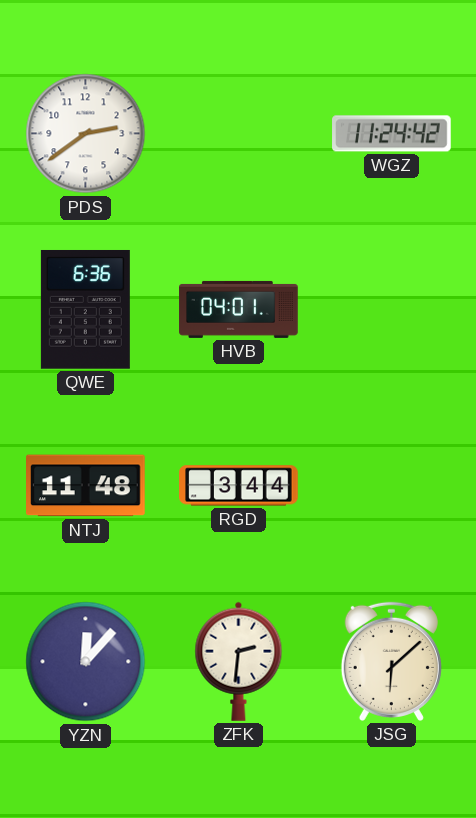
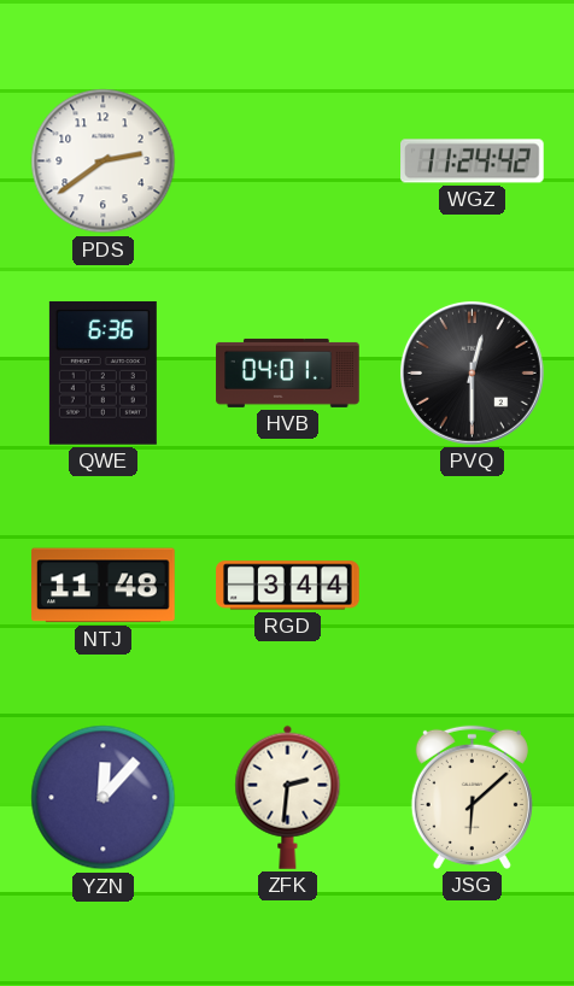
PVQ: none -> 12:30 (471, 372)
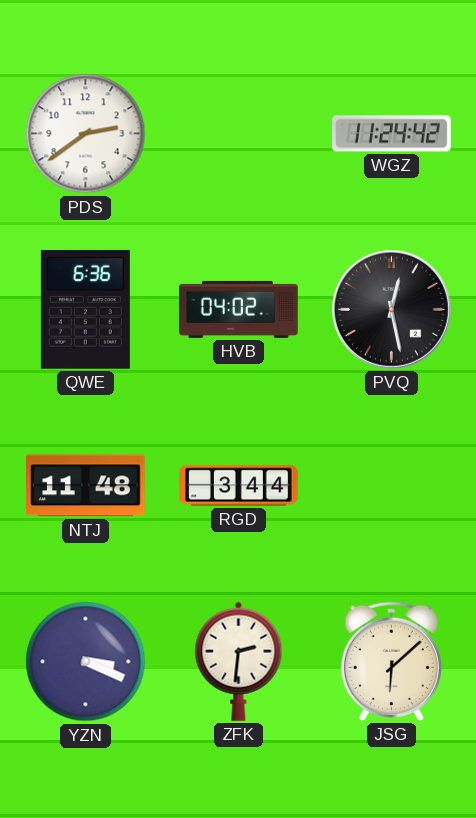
HVB: 04:01 -> 04:02 (239, 309)
PVQ: 12:30 -> 12:28 (391, 309)
YZN: 12:07 -> 3:19 (86, 662)
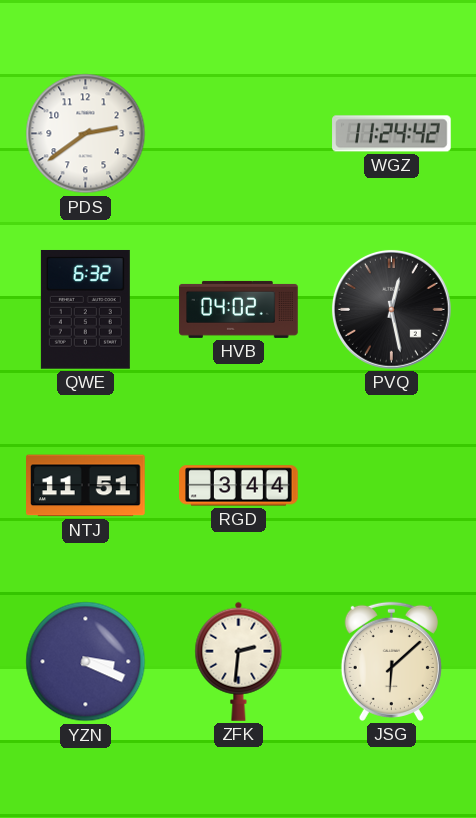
QWE: 6:36 -> 6:32 (85, 310)
NTJ: 11:48 -> 11:51 (86, 486)
